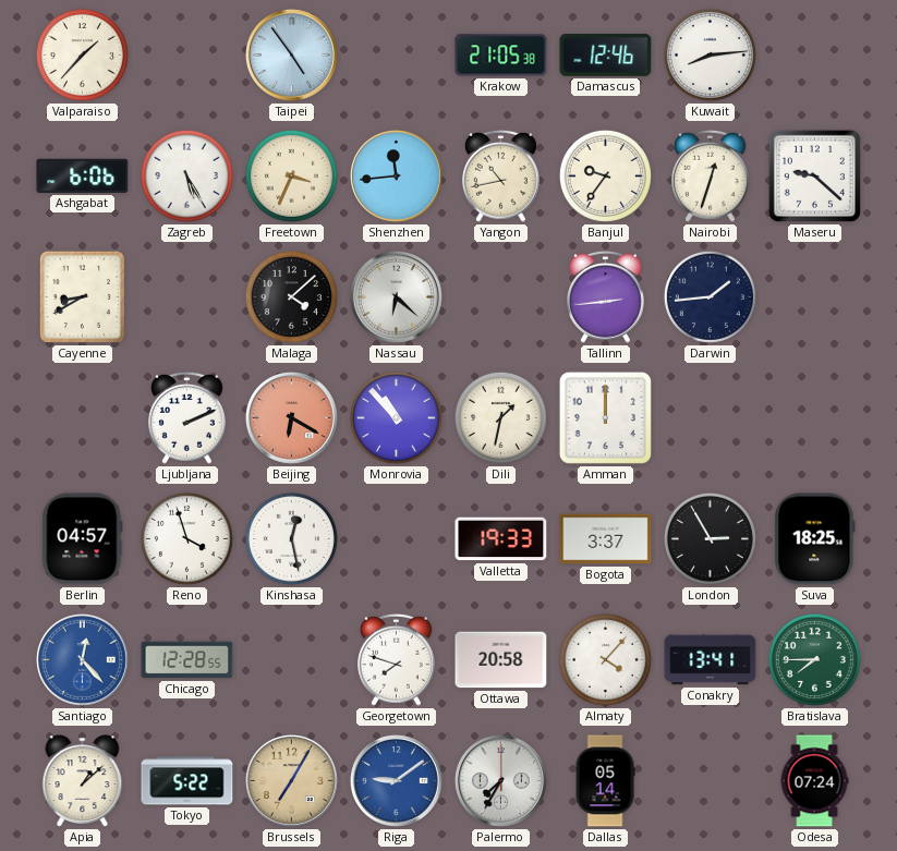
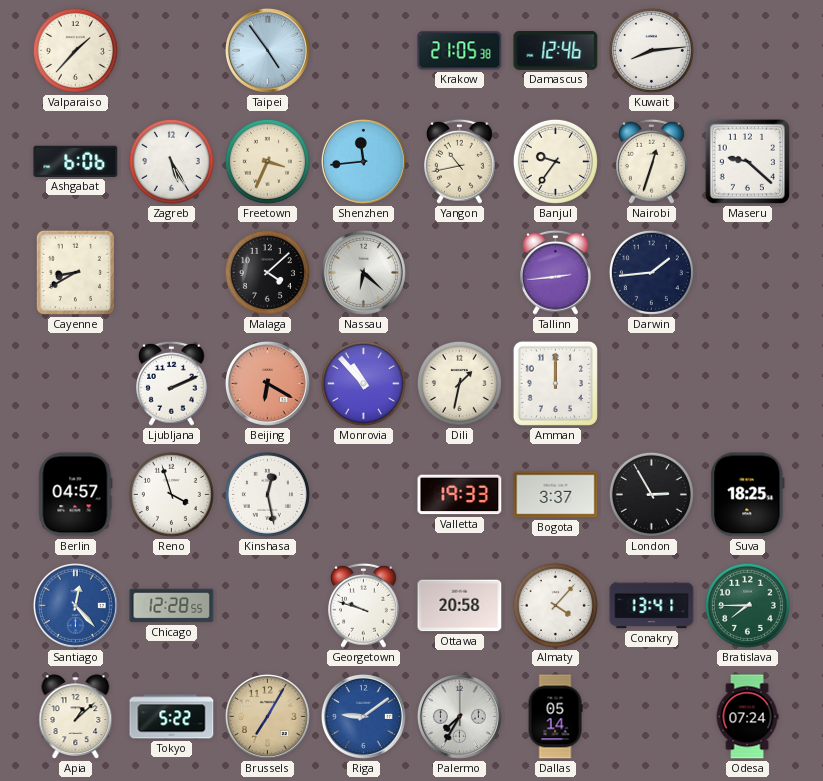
Georgetown: 7:48 -> 9:48 (364, 605)
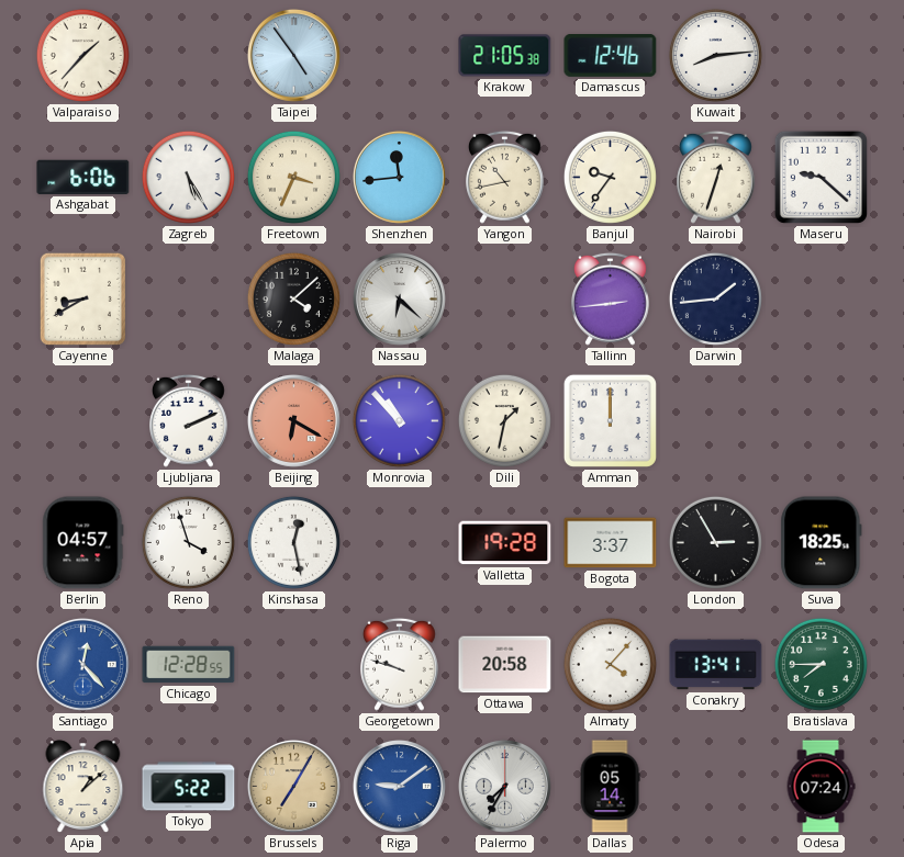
Valletta: 19:33 -> 19:28 (505, 543)
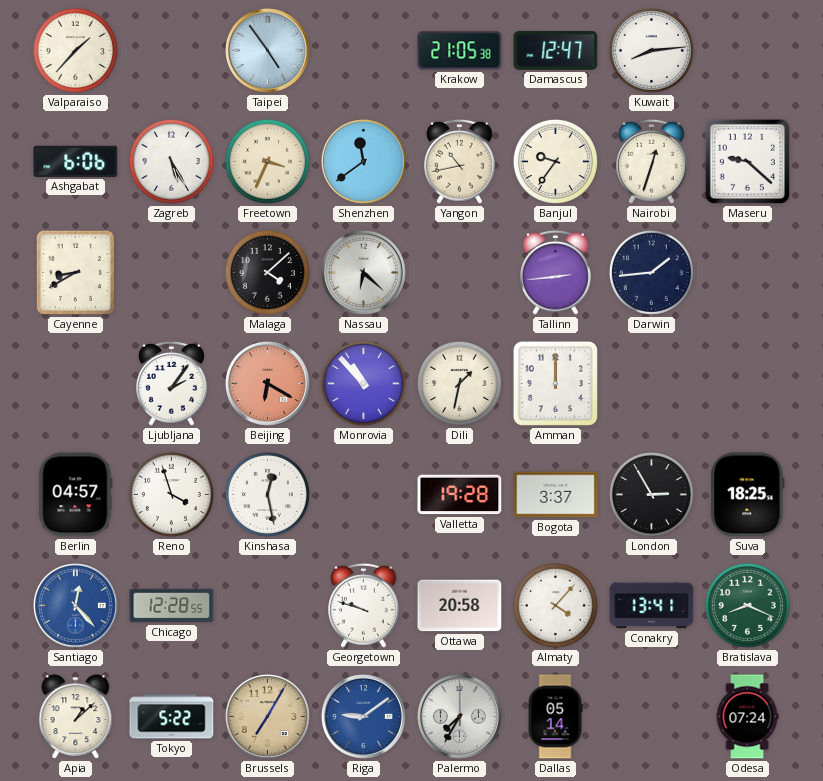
Damascus: 12:46 -> 12:47 (556, 51)
Shenzhen: 11:44 -> 11:39 (363, 161)
Ljubljana: 2:11 -> 2:06 (172, 383)
Bratislava: 7:45 -> 8:19 (747, 605)
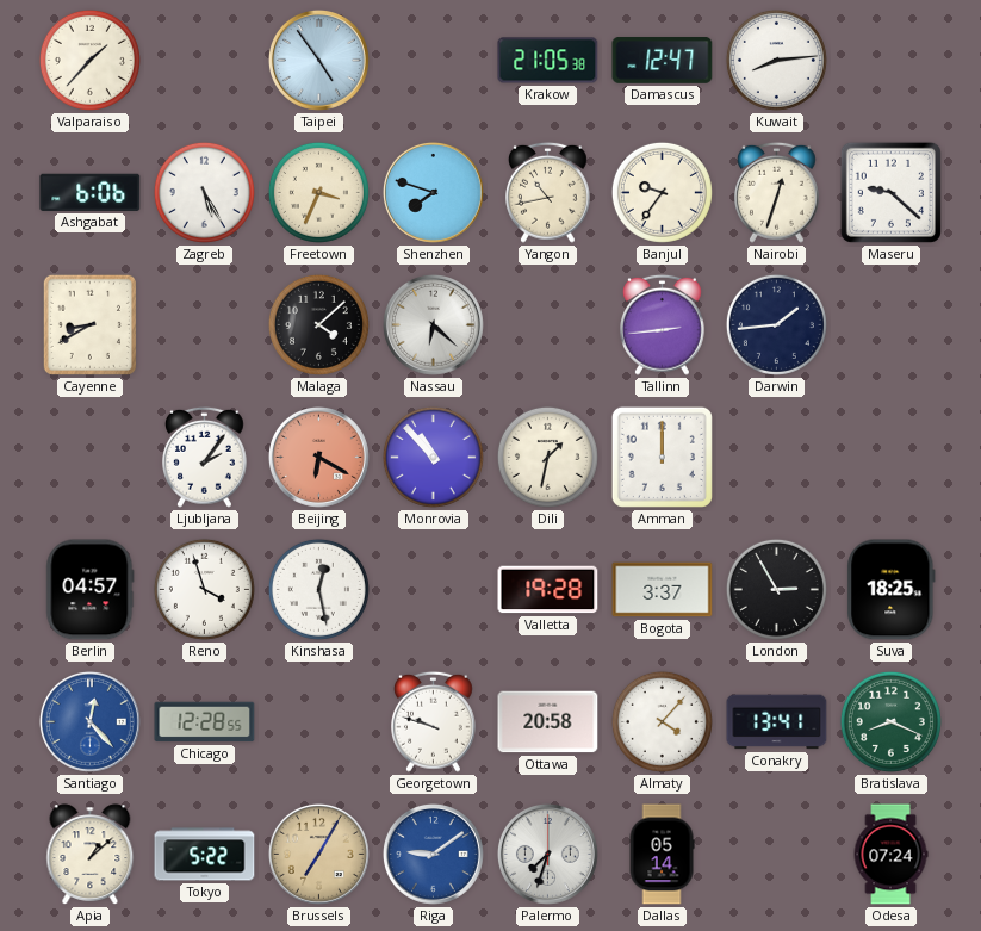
Shenzhen: 11:39 -> 7:48 (433, 192)
Palermo: 7:35 -> 7:33 (547, 854)
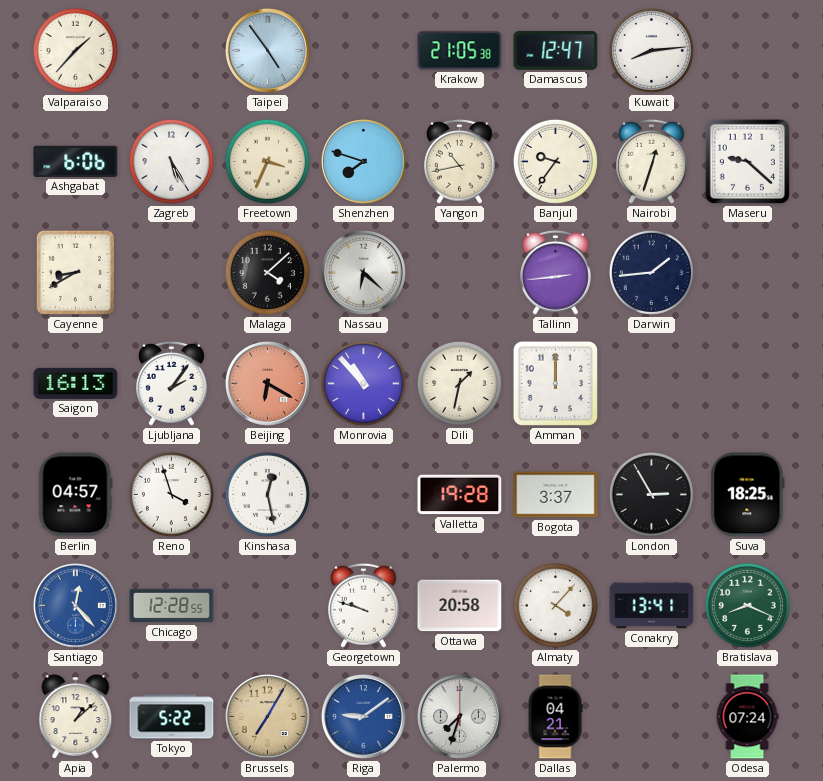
Saigon: none -> 16:13 (76, 383)
Dallas: 05:14 -> 04:21 (555, 717)
